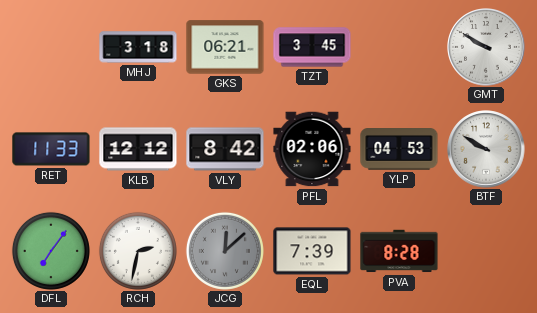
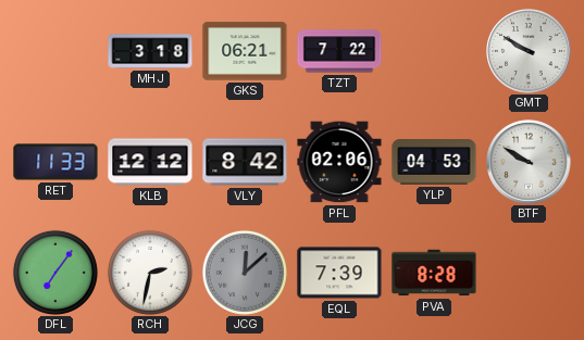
TZT: 3:45 -> 7:22 (339, 51)
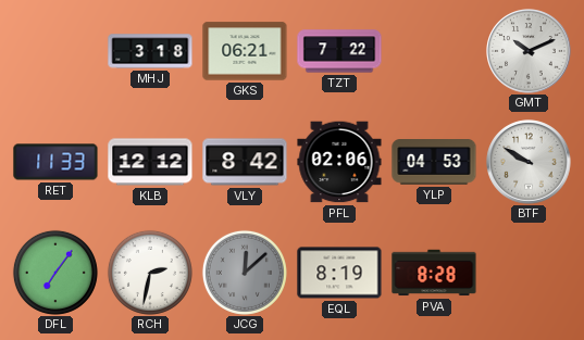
GMT: 9:50 -> 10:11 (529, 51)
EQL: 7:39 -> 8:19 (339, 273)
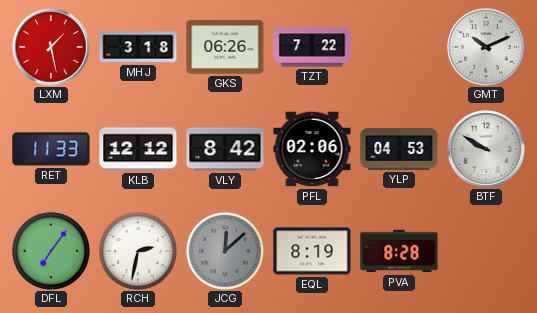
LXM: none -> 1:28 (51, 47)
GKS: 06:21 -> 06:26 (225, 47)
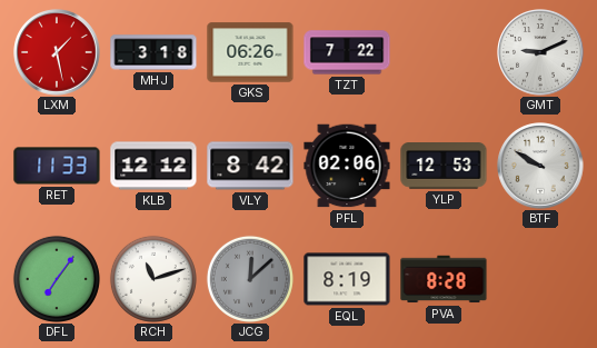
GMT: 10:11 -> 9:11 (540, 52)
YLP: 04:53 -> 12:53 (444, 167)
RCH: 2:32 -> 11:12 (153, 279)
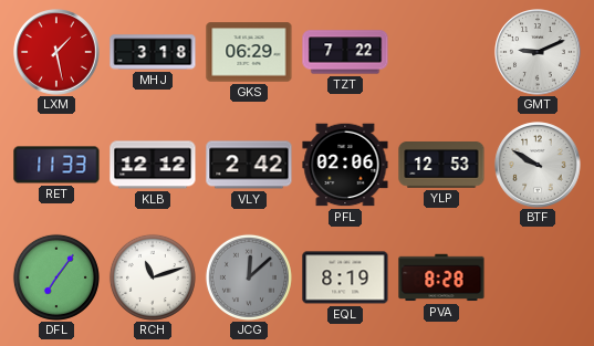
GKS: 06:26 -> 06:29 (249, 52)
VLY: 8:42 -> 2:42 (249, 165)
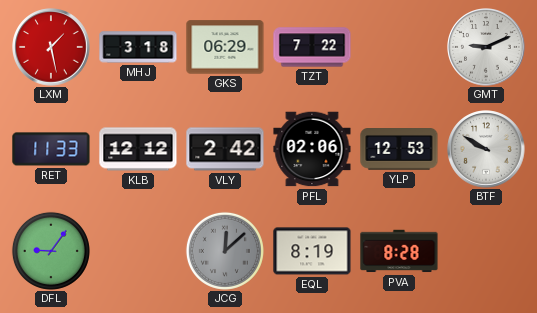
DFL: 7:06 -> 9:06 (51, 251)
RCH: 11:12 -> none (153, 277)
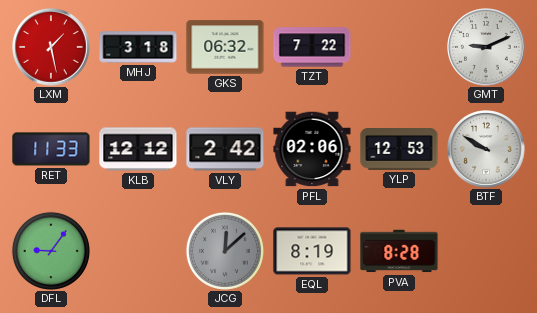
GKS: 06:29 -> 06:32 (225, 47)
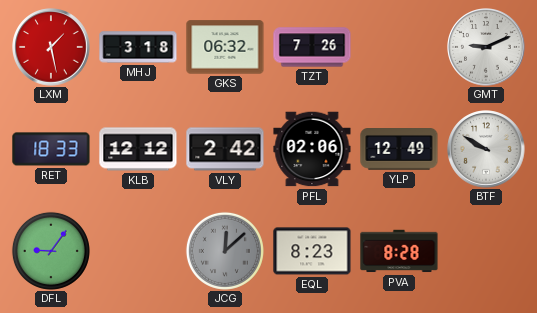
TZT: 7:22 -> 7:26 (312, 47)
RET: 11:33 -> 18:33 (51, 149)
YLP: 12:53 -> 12:49 (399, 150)
EQL: 8:19 -> 8:23 (312, 251)
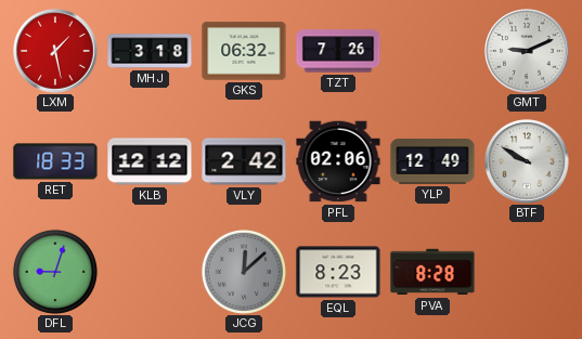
DFL: 9:06 -> 9:03 (55, 272)
